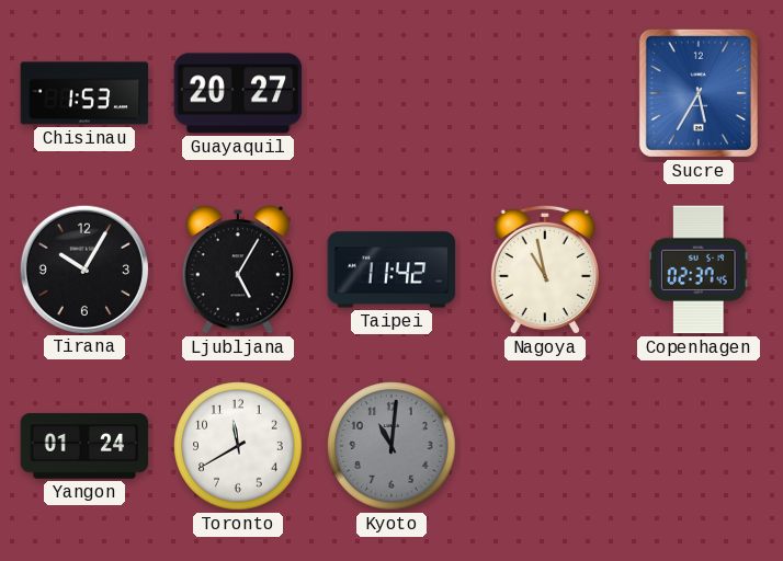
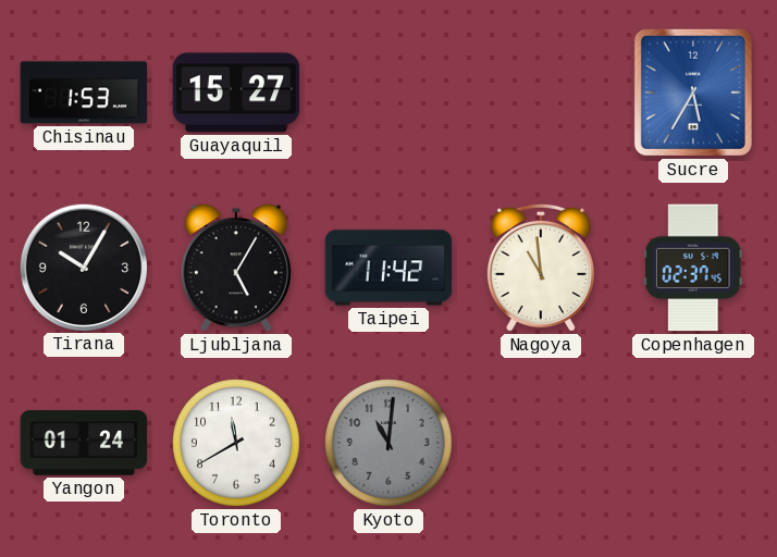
Guayaquil: 20:27 -> 15:27 (236, 92)
Nagoya: 10:58 -> 10:59 (541, 268)
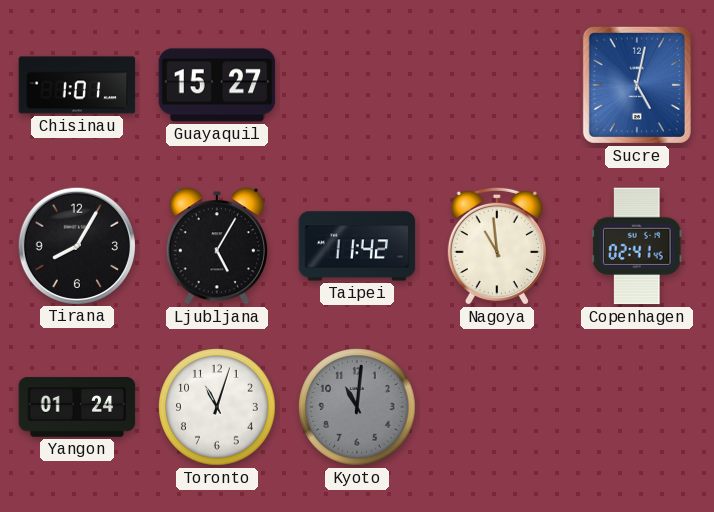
Chisinau: 1:53 -> 1:01 (77, 85)
Sucre: 5:35 -> 5:02 (637, 85)
Tirana: 10:05 -> 8:05 (76, 245)
Copenhagen: 02:37 -> 02:41 (638, 246)
Toronto: 11:40 -> 11:03 (217, 407)
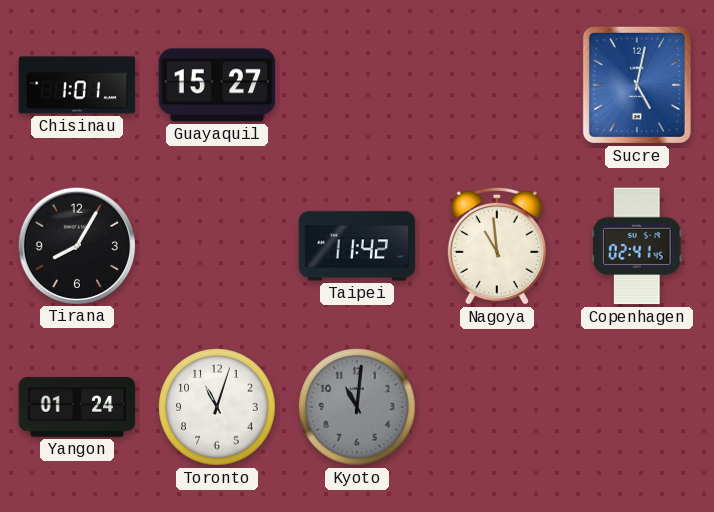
Ljubljana: 5:05 -> none (216, 246)
